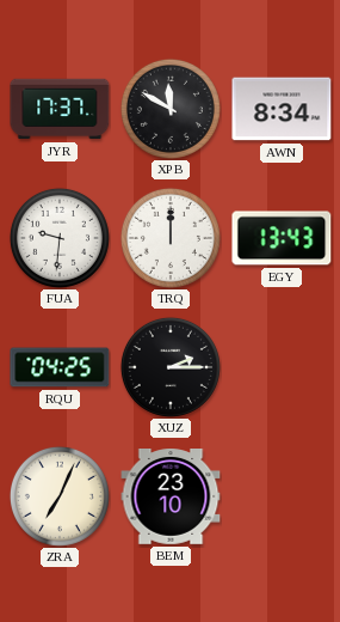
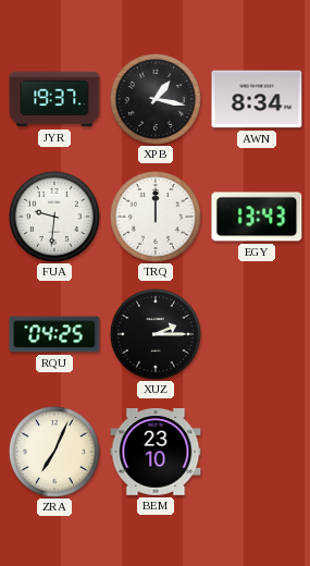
JYR: 17:37 -> 19:37 (54, 99)
XPB: 11:50 -> 1:17 (156, 99)
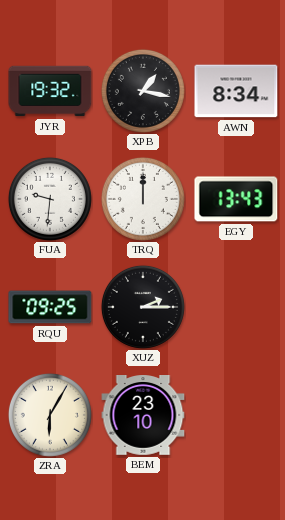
JYR: 19:37 -> 19:32 (50, 91)
RQU: 04:25 -> 09:25 (50, 307)
ZRA: 7:04 -> 6:05 (50, 415)
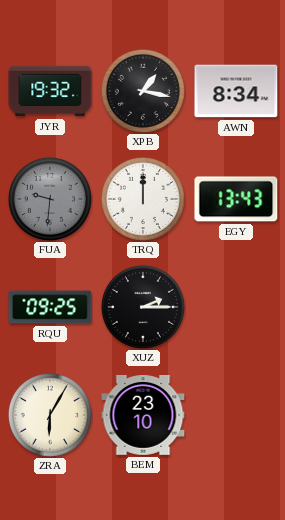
FUA dial: white -> grey (50, 199)
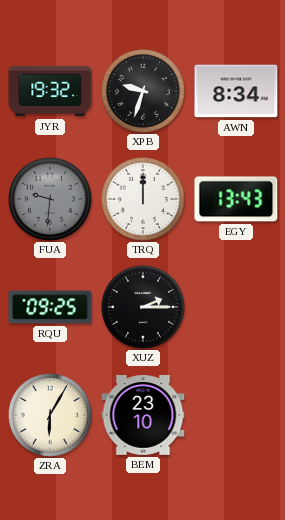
XPB: 1:17 -> 9:33 (143, 91)
